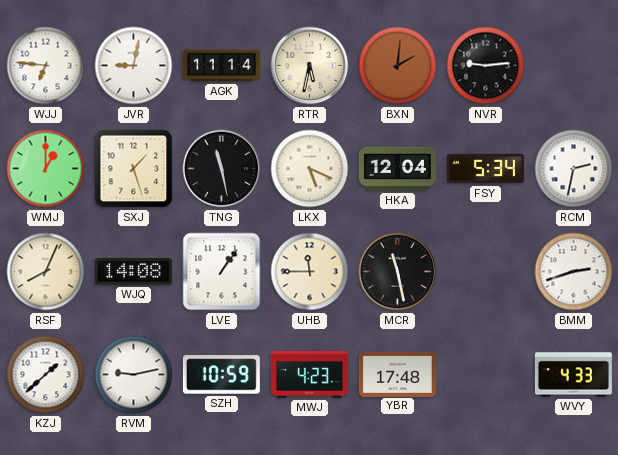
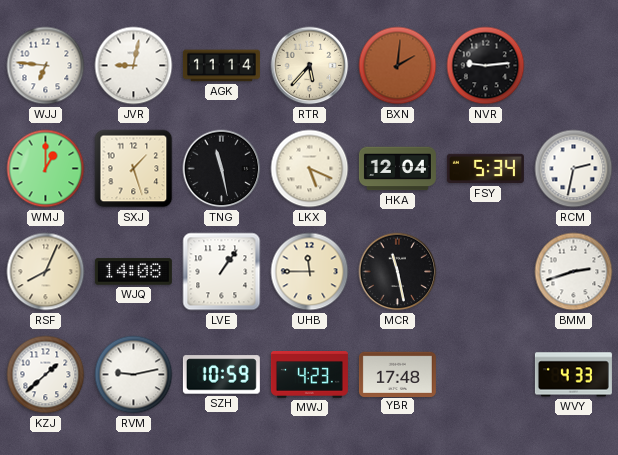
RTR: 5:32 -> 5:37 (310, 66)
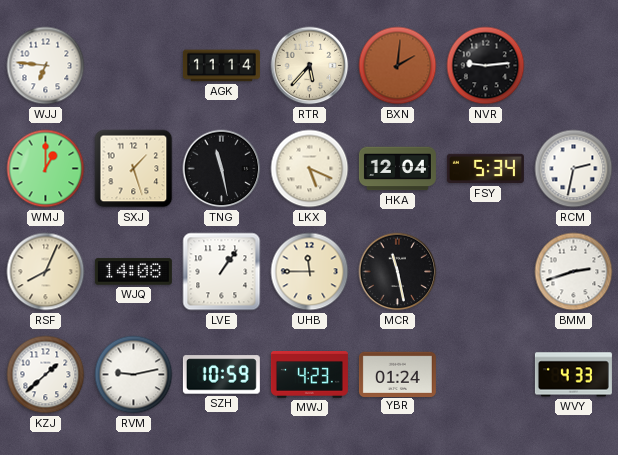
JVR: 9:02 -> none (134, 66)
YBR: 17:48 -> 01:24 (397, 374)
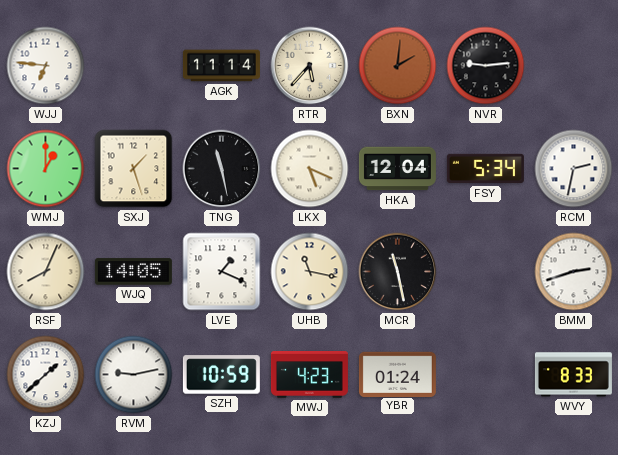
WJQ: 14:08 -> 14:05 (133, 272)
LVE: 1:06 -> 1:19 (222, 272)
UHB: 11:45 -> 11:17 (310, 272)
WVY: 4:33 -> 8:33 (573, 375)
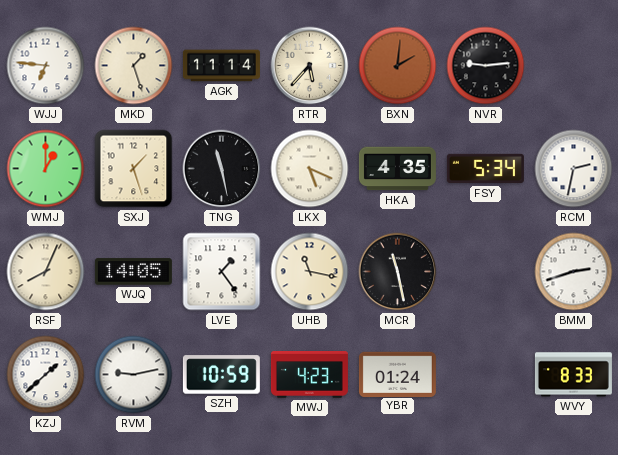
MKD: none -> 1:27 (134, 66)
HKA: 12:04 -> 4:35 (397, 169)
LVE: 1:19 -> 1:24 (222, 272)
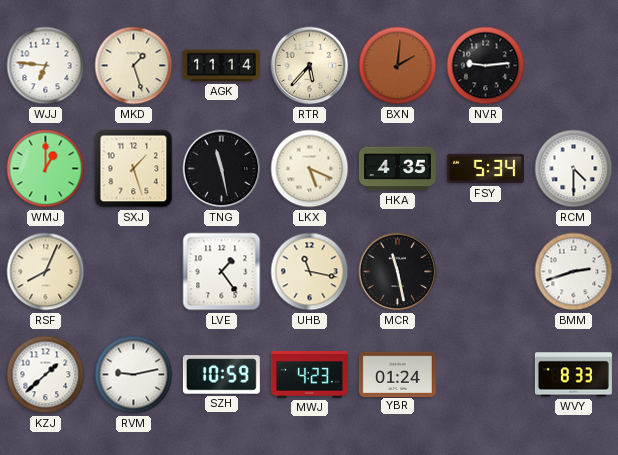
RCM: 2:32 -> 4:30 (574, 169)
WJQ: 14:05 -> none (133, 272)
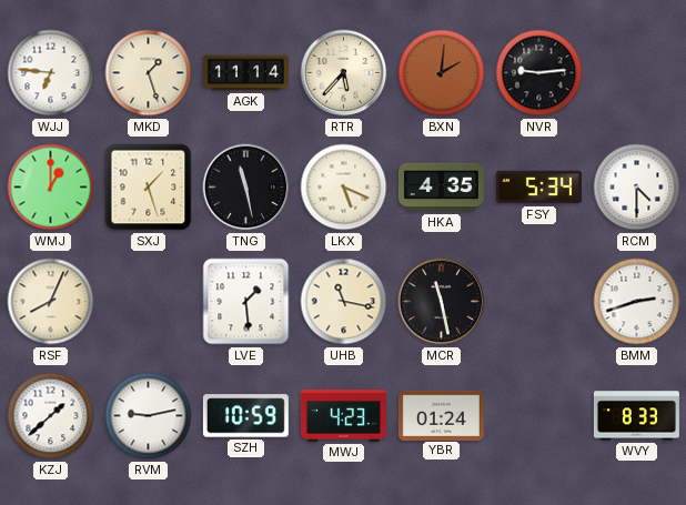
LVE: 1:24 -> 1:29 (246, 302)
